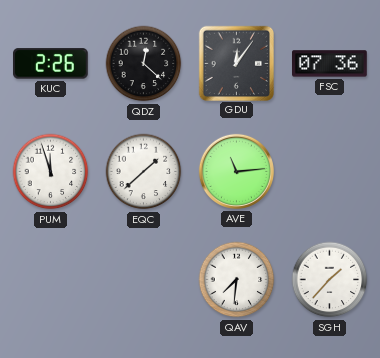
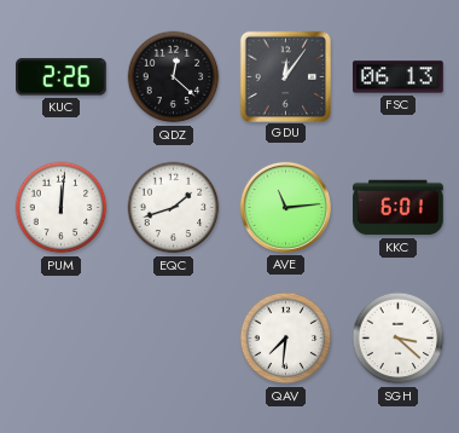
FSC: 07:36 -> 06:13 (399, 77)
PUM: 11:57 -> 12:01 (62, 208)
EQC: 1:38 -> 1:42 (174, 208)
KKC: none -> 6:01 (399, 208)
SGH: 1:37 -> 3:22 (399, 339)
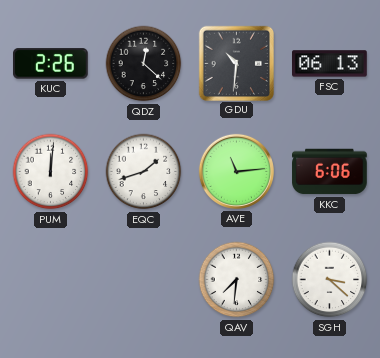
GDU: 12:06 -> 10:31 (236, 63)
KKC: 6:01 -> 6:06 (330, 172)
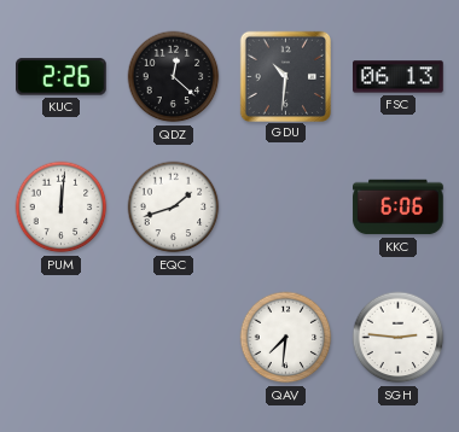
AVE: 11:14 -> none (236, 171)
SGH: 3:22 -> 2:46 (399, 338)
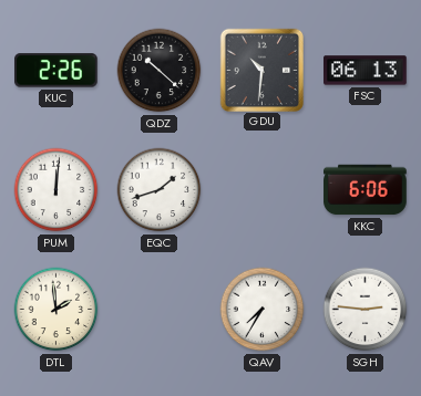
QDZ: 12:22 -> 10:22 (160, 71)
DTL: none -> 1:59 (57, 310)
QAV: 7:31 -> 7:35 (263, 310)
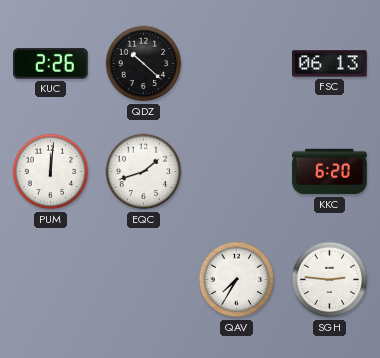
GDU: 10:31 -> none (261, 70)
KKC: 6:06 -> 6:20 (330, 172)
DTL: 1:59 -> none (57, 310)
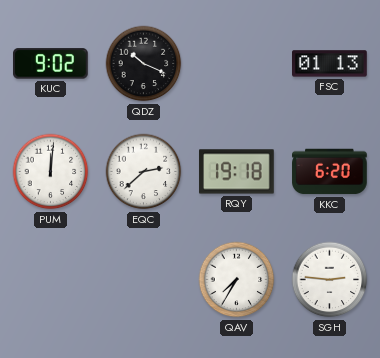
KUC: 2:26 -> 9:02 (51, 64)
QDZ: 10:22 -> 10:19 (144, 64)
FSC: 06:13 -> 01:13 (330, 64)
EQC: 1:42 -> 2:38 (144, 172)
RQY: none -> 19:18 (237, 172)
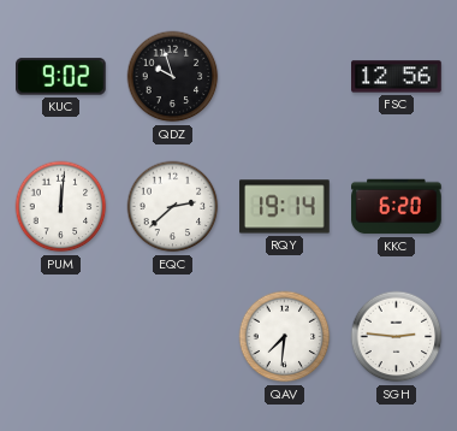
QDZ: 10:19 -> 9:57 (173, 77)
FSC: 01:13 -> 12:56 (397, 77)
RQY: 19:18 -> 19:14 (285, 207)
QAV: 7:35 -> 7:31 (285, 337)
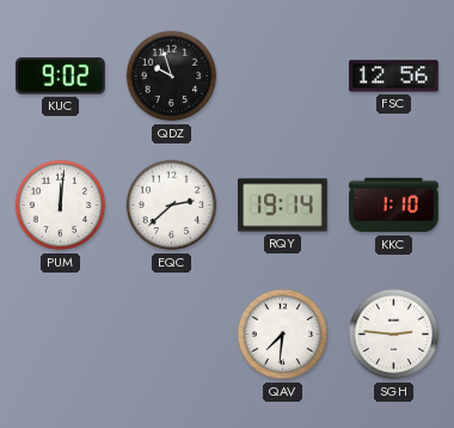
KKC: 6:20 -> 1:10 (394, 206)
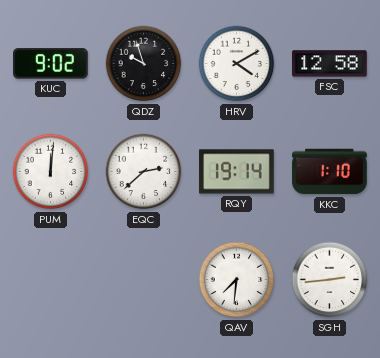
HRV: none -> 4:10 (237, 64)
FSC: 12:56 -> 12:58 (330, 64)
SGH: 2:46 -> 2:44 (330, 280)
